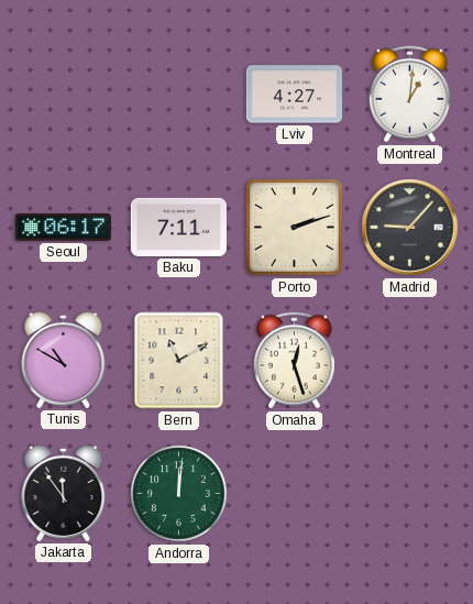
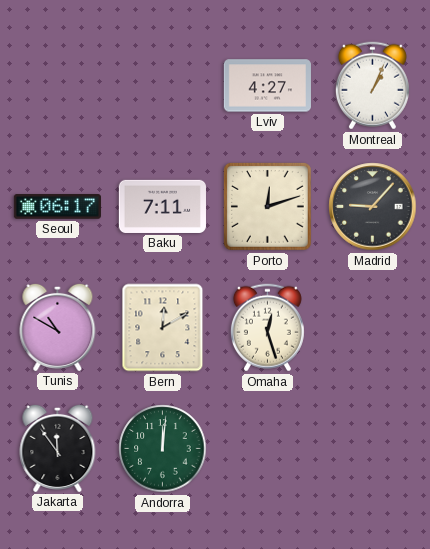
Montreal: 1:01 -> 1:04 (372, 86)
Porto: 2:12 -> 12:12 (267, 206)
Bern: 11:10 -> 12:10 (163, 328)
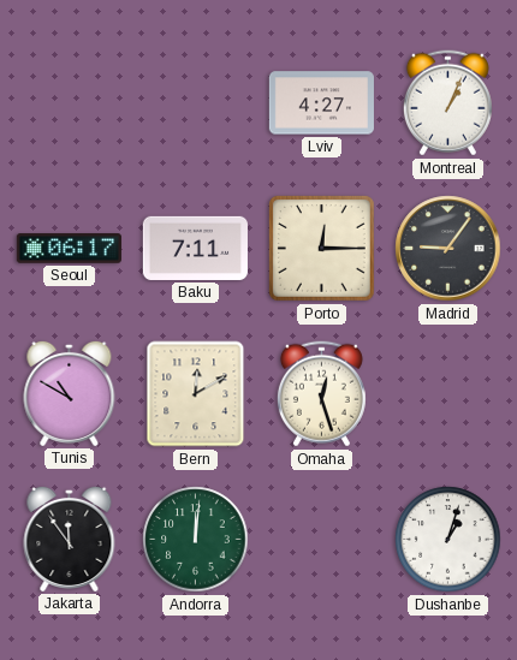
Porto: 12:12 -> 12:15 (321, 248)
Madrid: 9:07 -> 9:06 (448, 249)
Dushanbe: none -> 1:03 (448, 540)
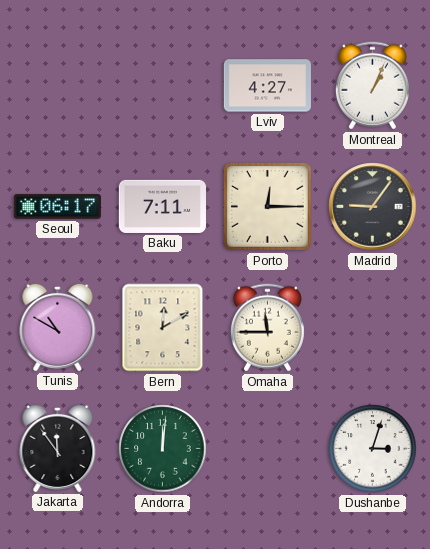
Omaha: 12:27 -> 11:45 (267, 328)
Dushanbe: 1:03 -> 3:03 (373, 449)
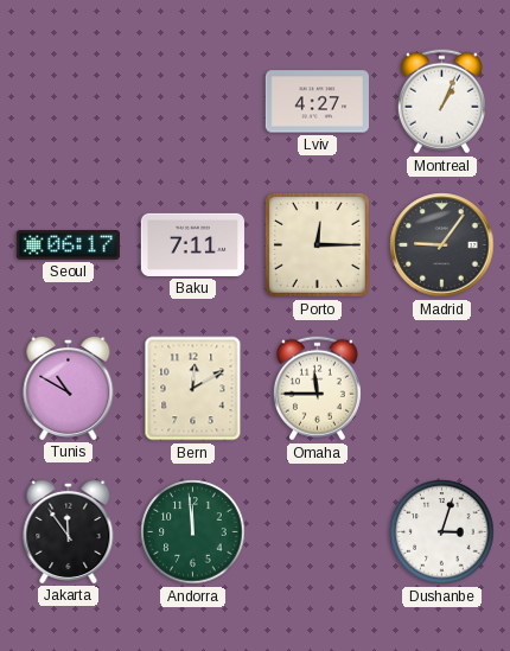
Andorra: 12:01 -> 11:59 (193, 532)
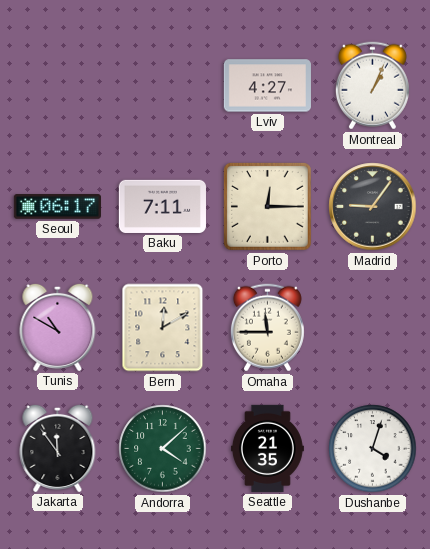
Andorra: 11:59 -> 4:08 (163, 449)
Seattle: none -> 21:35 (267, 448)
Dushanbe: 3:03 -> 4:03 (373, 449)
